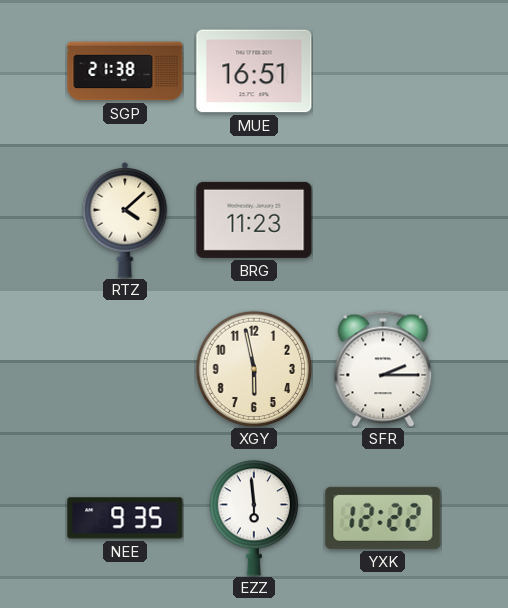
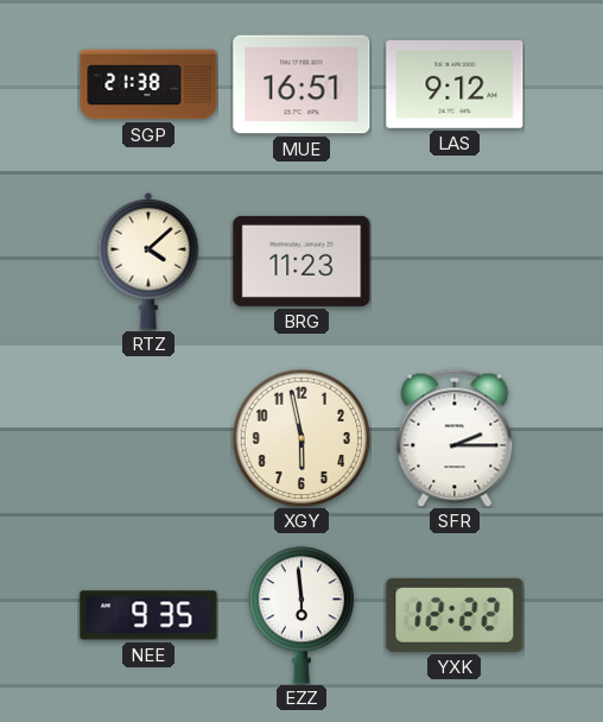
LAS: none -> 9:12 (455, 84)
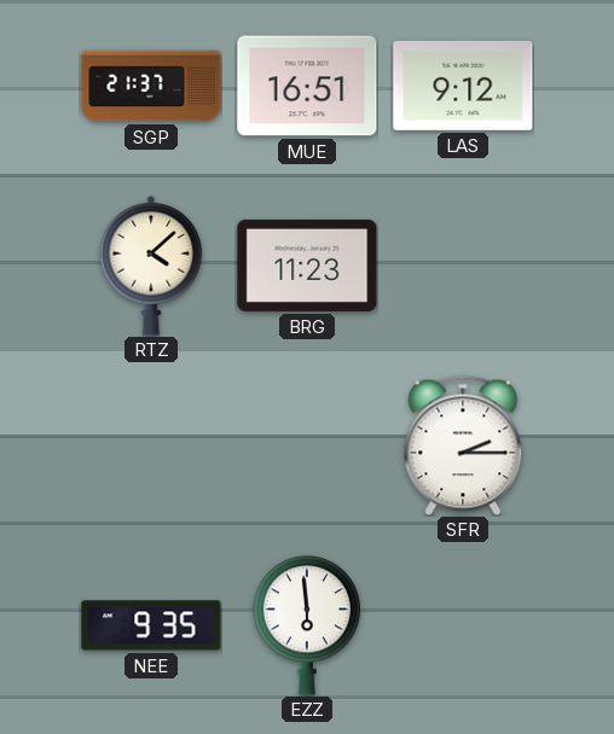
SGP: 21:38 -> 21:37 (151, 86)
XGY: 5:58 -> none (301, 438)
YXK: 12:22 -> none (455, 615)
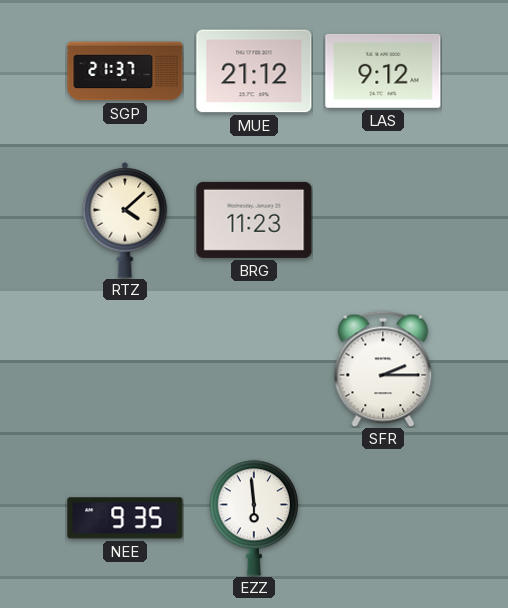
MUE: 16:51 -> 21:12 (254, 71)
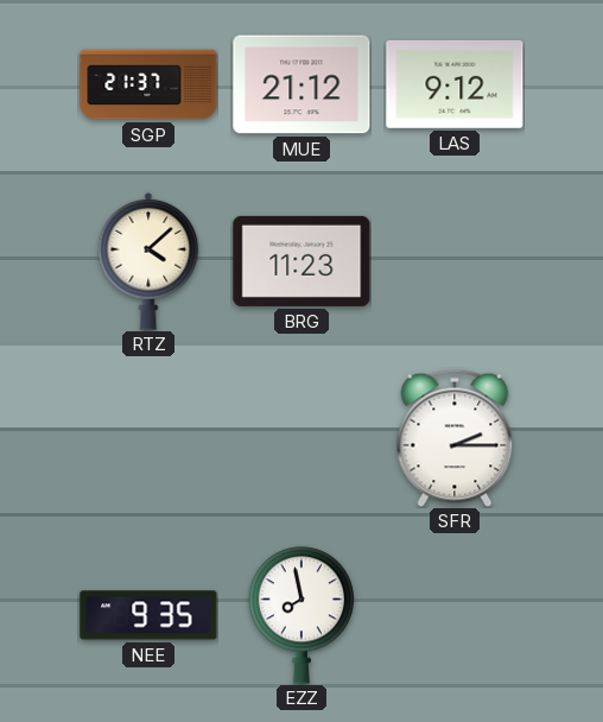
EZZ: 5:59 -> 7:58 (300, 615)
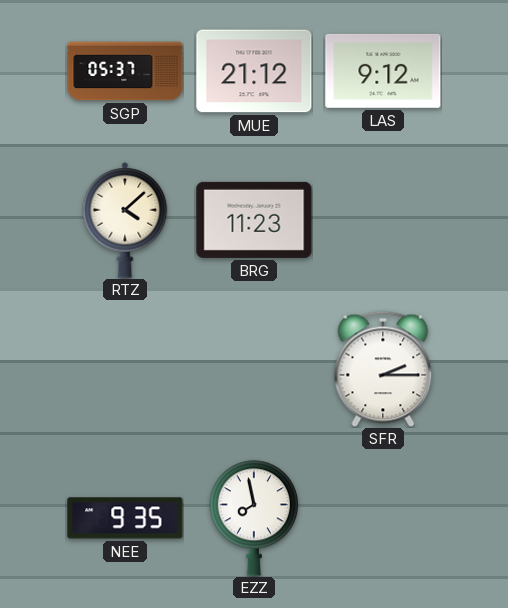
SGP: 21:37 -> 05:37 (125, 71)
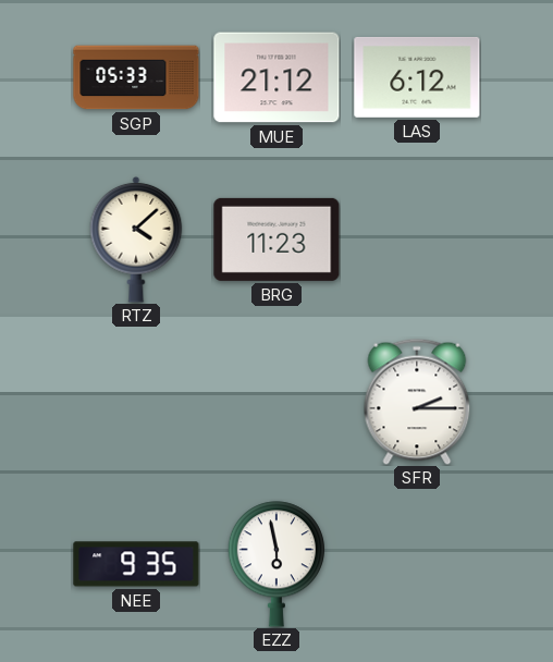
SGP: 05:37 -> 05:33 (136, 77)
LAS: 9:12 -> 6:12 (417, 77)
EZZ: 7:58 -> 5:58 (275, 564)
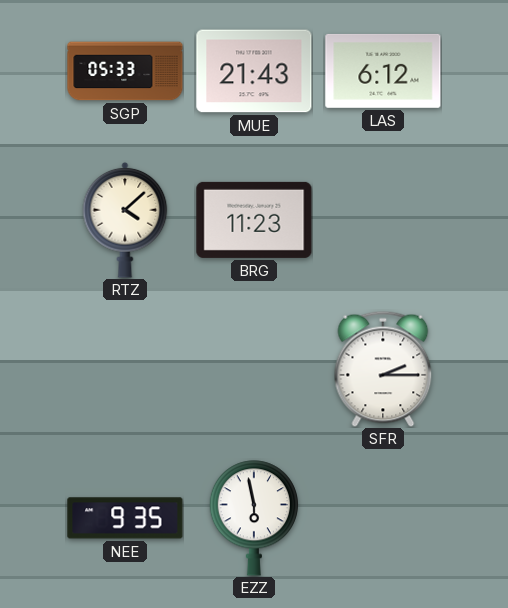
MUE: 21:12 -> 21:43 (254, 71)
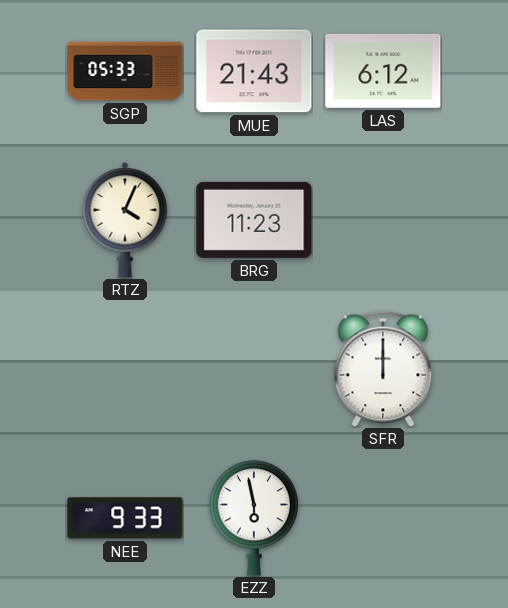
RTZ: 4:08 -> 4:04 (125, 220)
SFR: 2:15 -> 12:00 (383, 369)
NEE: 9:35 -> 9:33 (125, 518)
